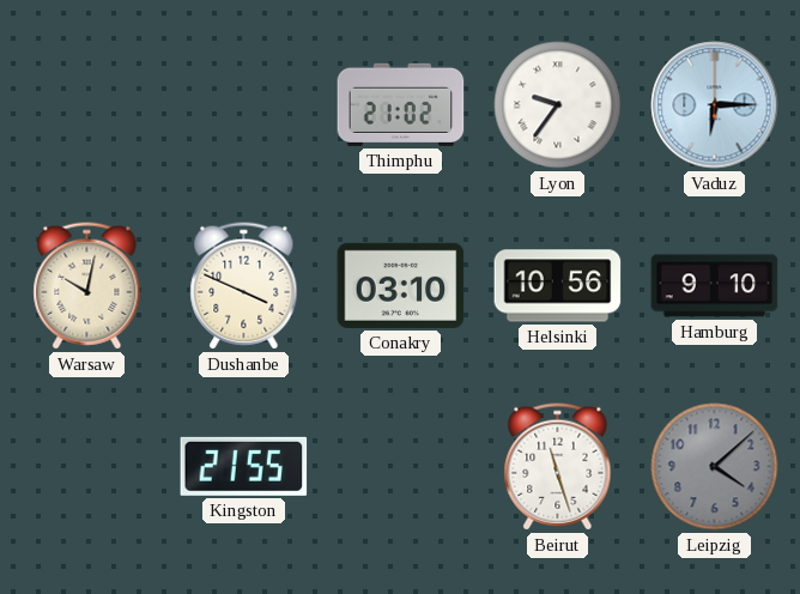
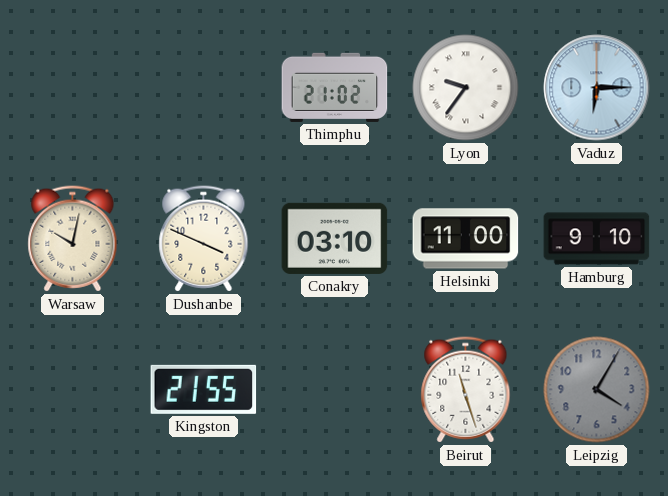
Helsinki: 10:56 -> 11:00 (466, 239)
Leipzig: 4:08 -> 4:05 (597, 390)
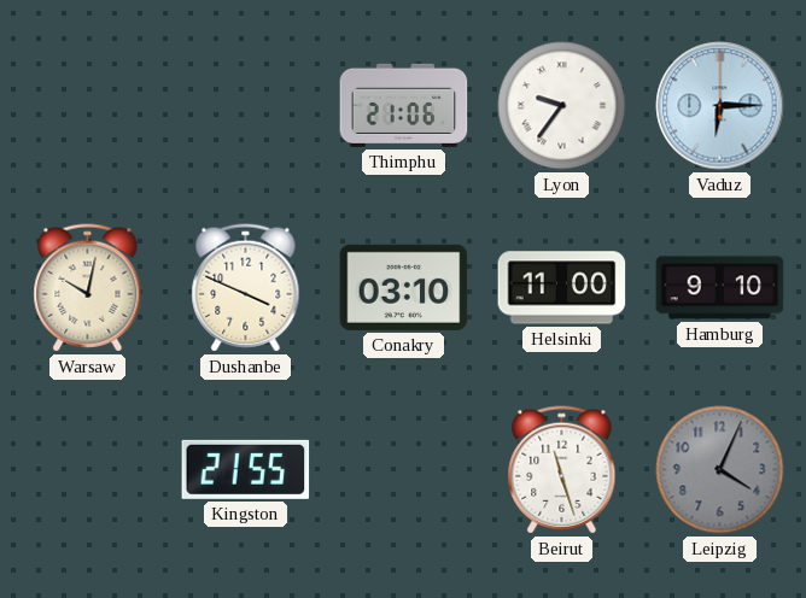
Thimphu: 21:02 -> 21:06 (404, 105)
Leipzig: 4:05 -> 4:04 (720, 470)
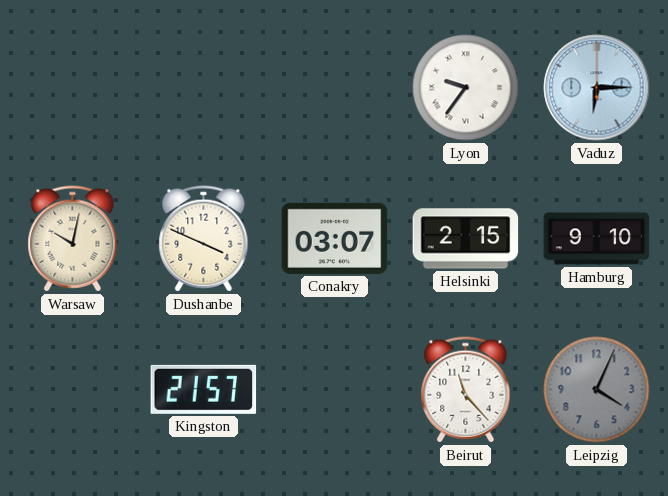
Thimphu: 21:06 -> none (404, 105)
Conakry: 03:10 -> 03:07 (335, 238)
Helsinki: 11:00 -> 2:15 (466, 239)
Kingston: 21:55 -> 21:57 (204, 389)
Beirut: 11:27 -> 11:23 (466, 390)
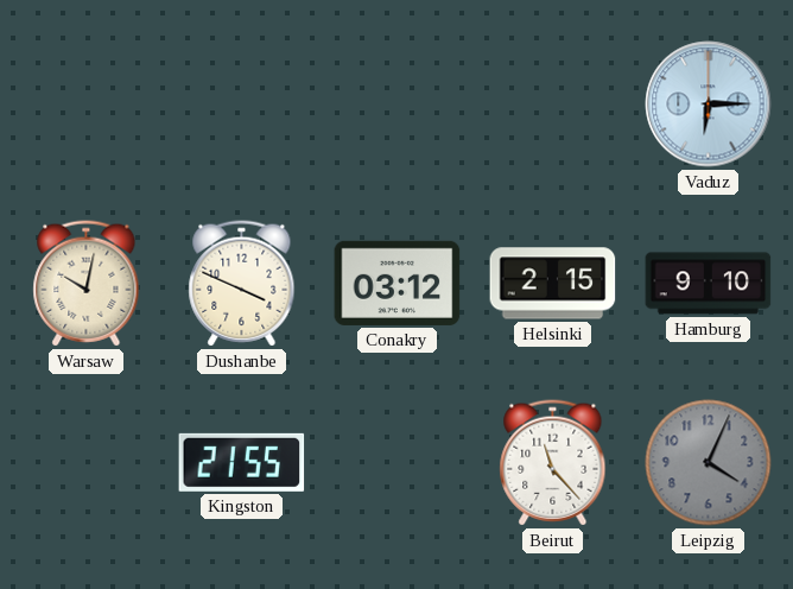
Lyon: 9:36 -> none (466, 88)
Conakry: 03:07 -> 03:12 (398, 283)
Kingston: 21:57 -> 21:55 (242, 462)
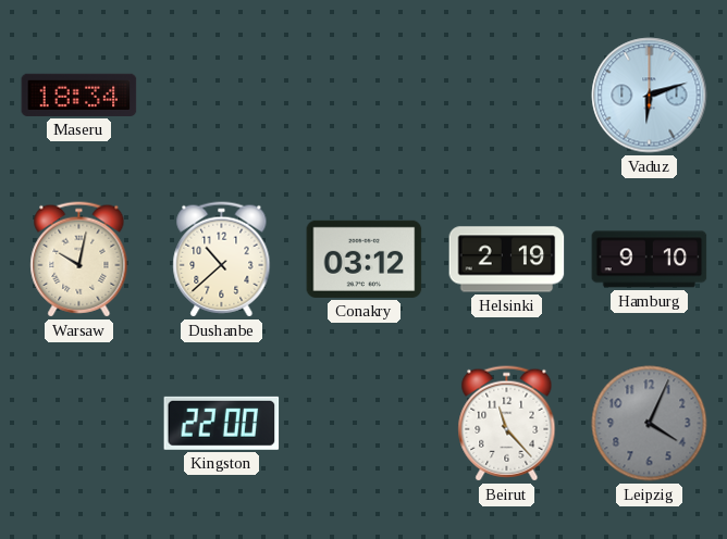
Maseru: none -> 18:34 (79, 95)
Vaduz: 6:15 -> 6:12 (650, 96)
Dushanbe: 3:49 -> 10:38 (222, 260)
Helsinki: 2:15 -> 2:19 (507, 260)
Kingston: 21:55 -> 22:00 (222, 423)
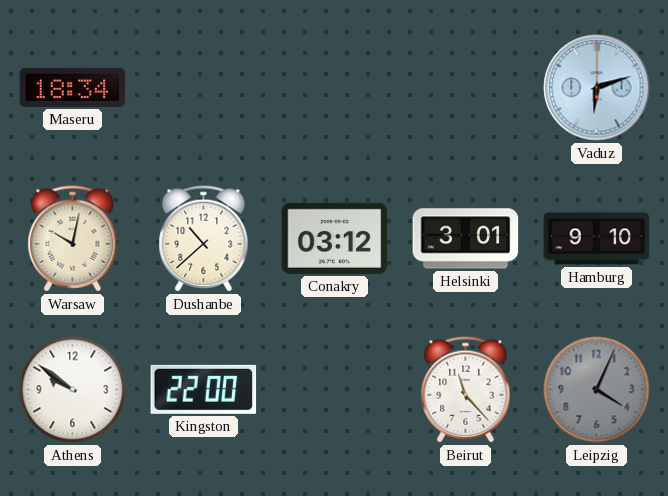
Helsinki: 2:19 -> 3:01 (466, 239)
Athens: none -> 9:51 (73, 390)
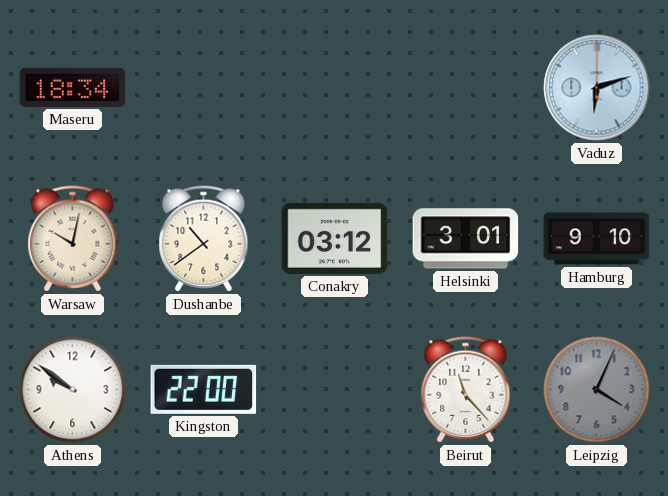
Dushanbe: 10:38 -> 10:39 (204, 239)
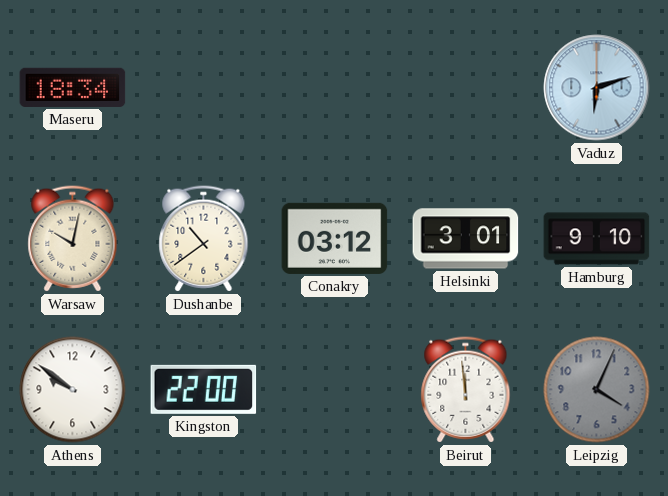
Beirut: 11:23 -> 11:59 (466, 390)
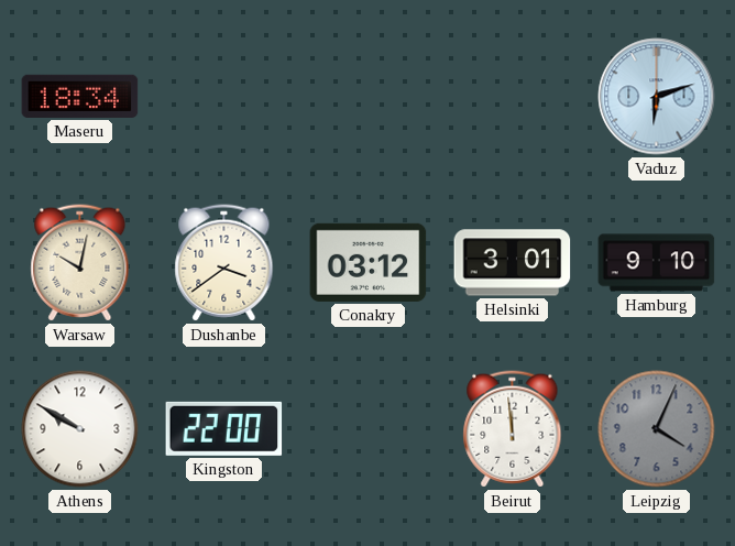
Dushanbe: 10:39 -> 3:39 (224, 263)
Athens: 9:51 -> 9:50 (80, 429)
